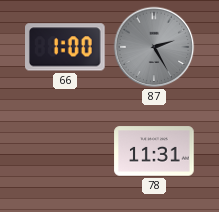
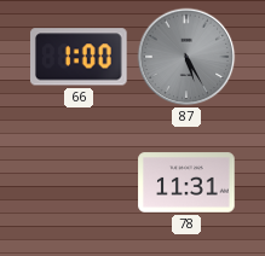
87: 2:25 -> 5:25 (186, 57)
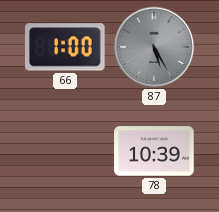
78: 11:31 -> 10:39 (154, 151)
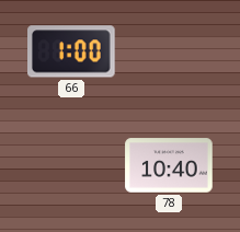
87: 5:25 -> none (154, 47)
78: 10:39 -> 10:40 (169, 165)
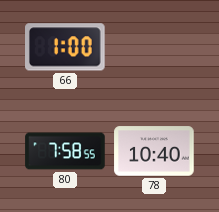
80: none -> 7:58 (65, 151)
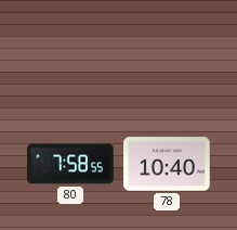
66: 1:00 -> none (66, 47)
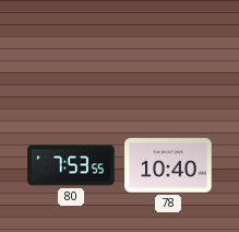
80: 7:58 -> 7:53 (71, 165)
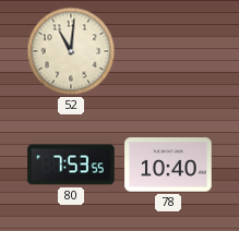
52: none -> 11:01 (71, 51)
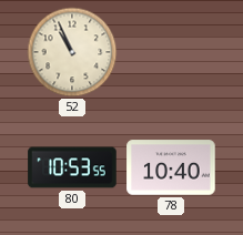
52: 11:01 -> 10:56 (72, 52)
80: 7:53 -> 10:53 (72, 167)
